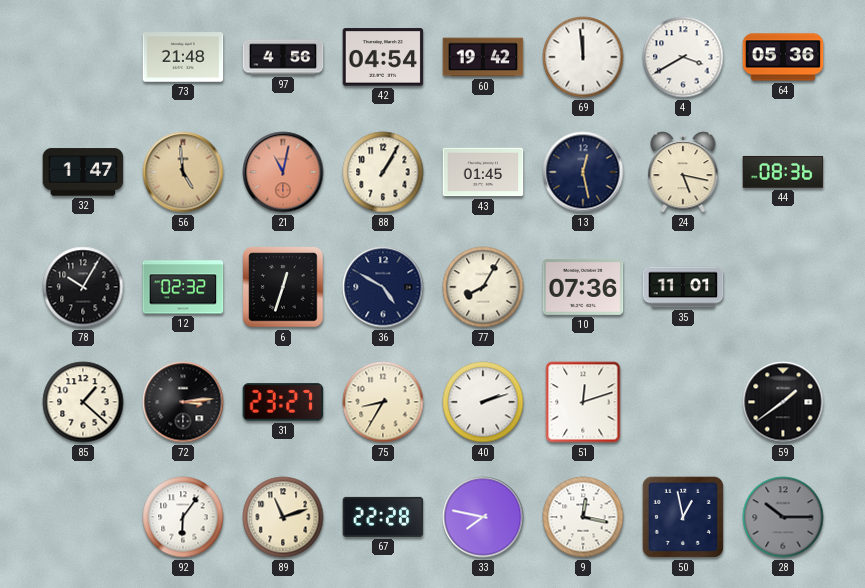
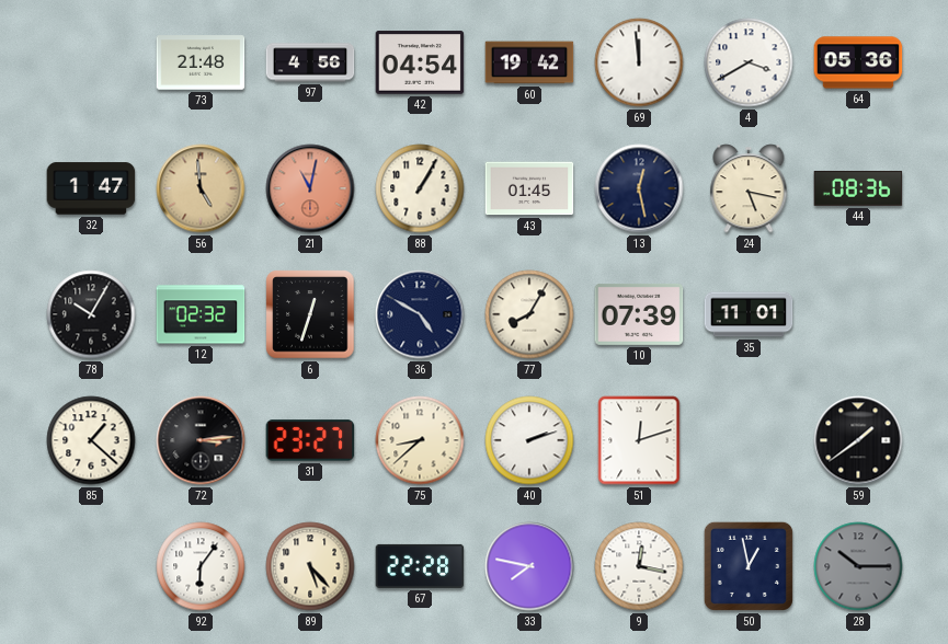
10: 07:36 -> 07:39 (639, 314)
75: 8:35 -> 8:38 (420, 440)
89: 11:12 -> 5:23 (310, 566)
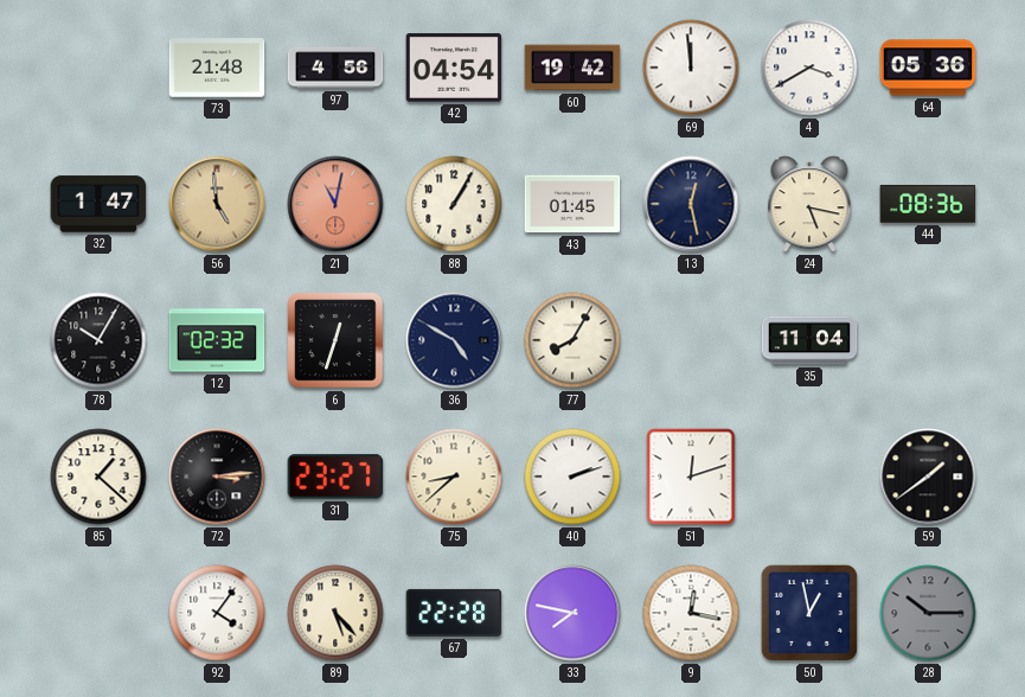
10: 07:39 -> none (639, 314)
35: 11:01 -> 11:04 (809, 340)
92: 6:06 -> 4:06 (217, 613)
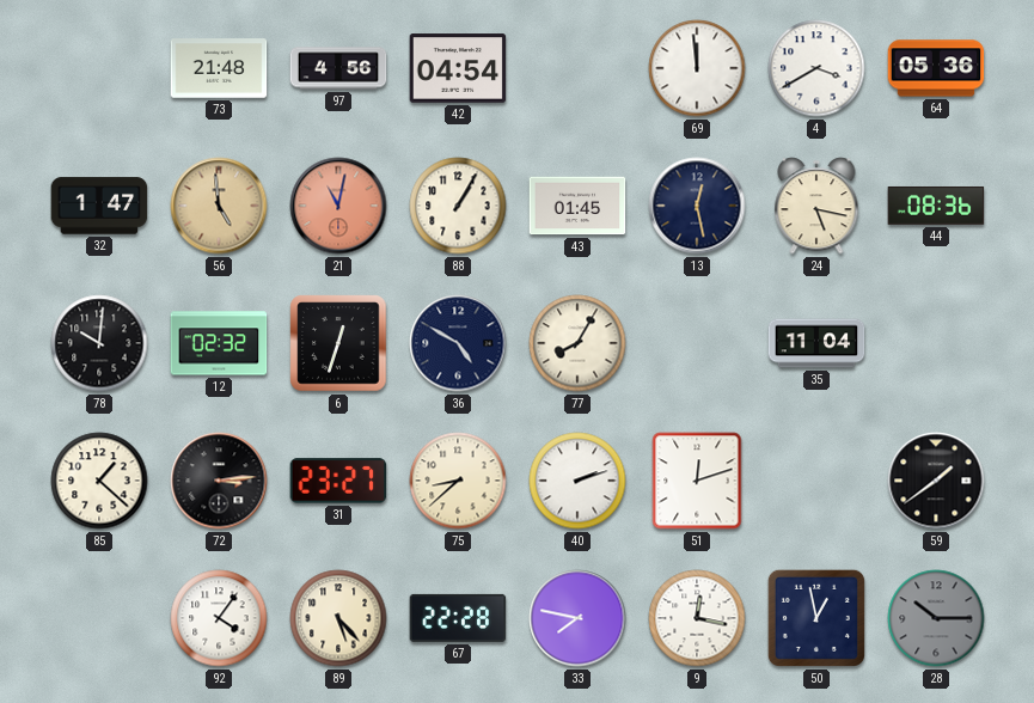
60: 19:42 -> none (572, 68)
78: 10:05 -> 10:01 (99, 343)
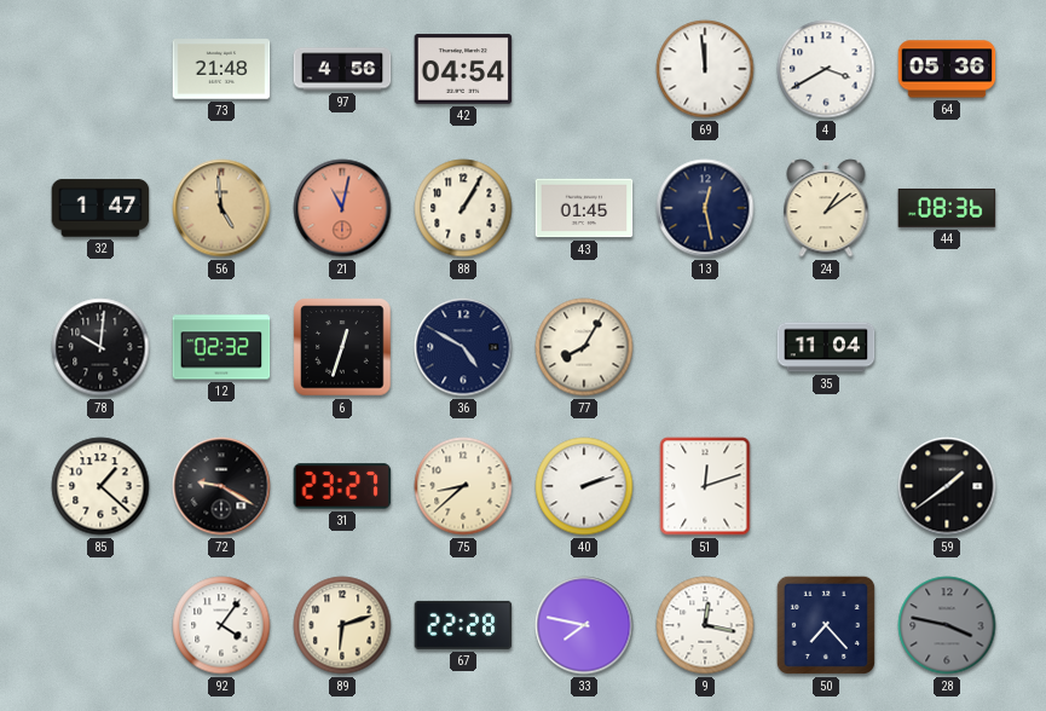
24: 5:17 -> 1:09 (826, 208)
72: 3:14 -> 9:20 (221, 486)
89: 5:23 -> 6:12 (342, 625)
50: 12:58 -> 7:23 (826, 625)
28: 10:15 -> 3:47 (947, 625)
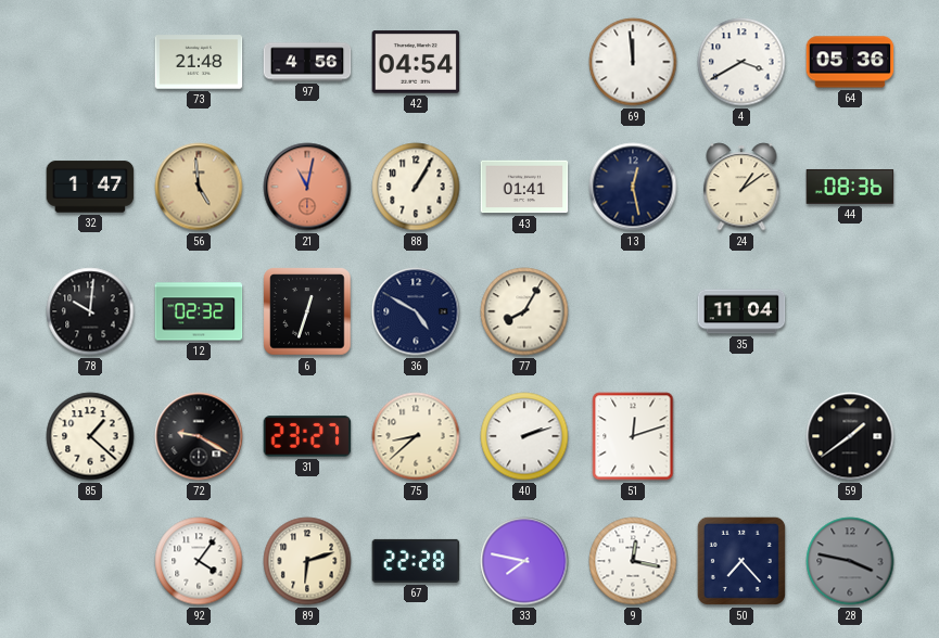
43: 01:45 -> 01:41 (524, 187)
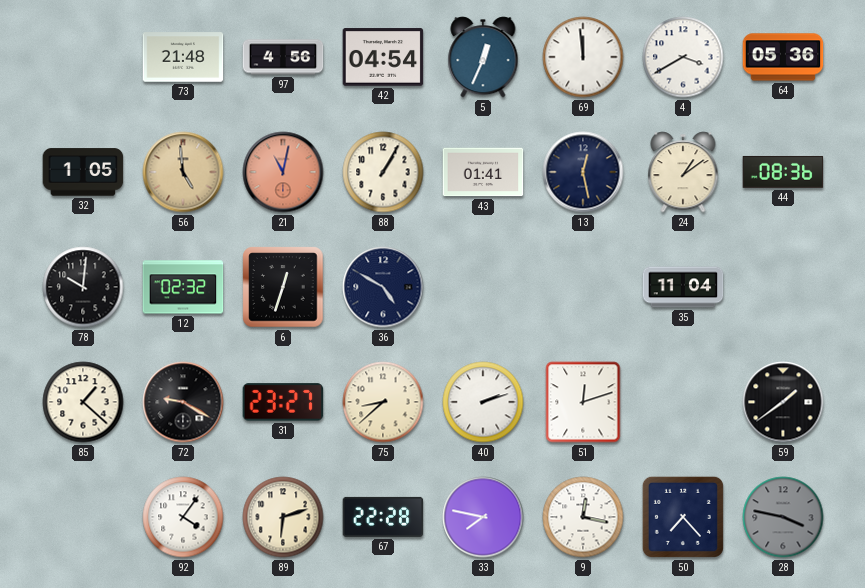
5: none -> 12:34 (483, 57)
32: 1:47 -> 1:05 (83, 172)
77: 8:05 -> none (524, 311)
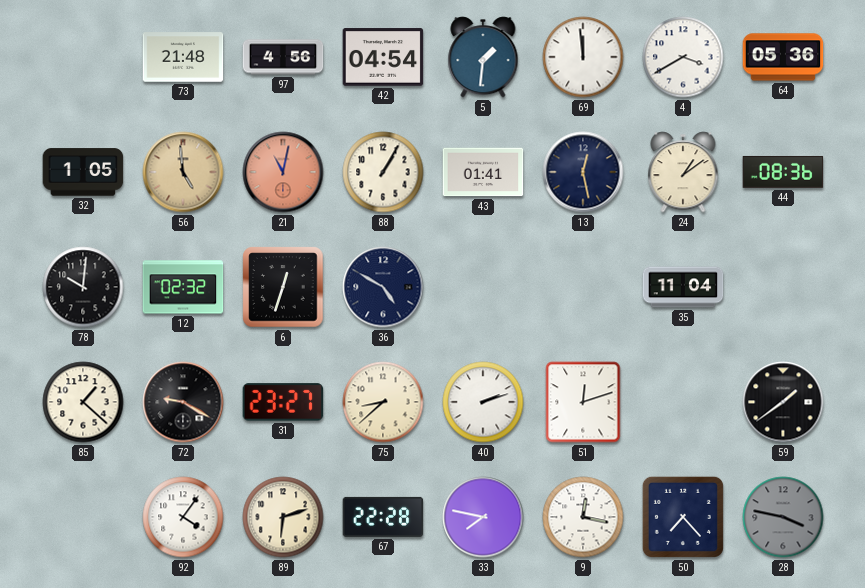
5: 12:34 -> 1:31 (483, 57)
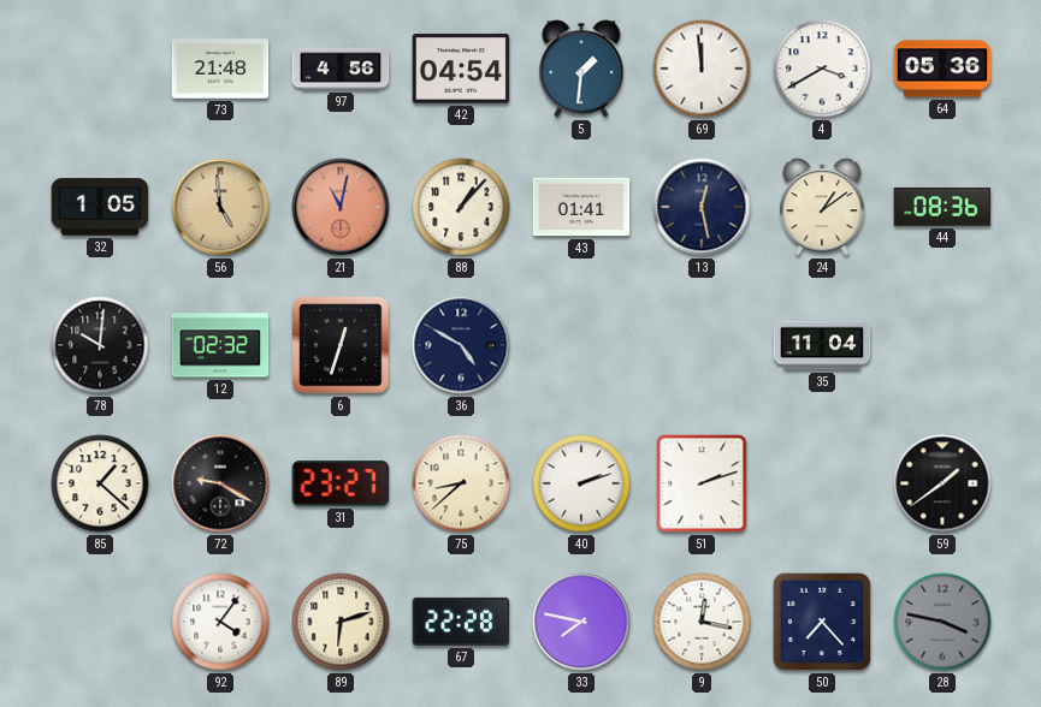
88: 1:05 -> 1:07 (461, 207)
51: 12:12 -> 2:12 (702, 483)
